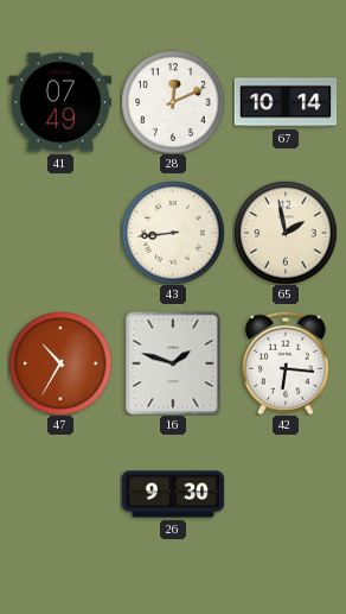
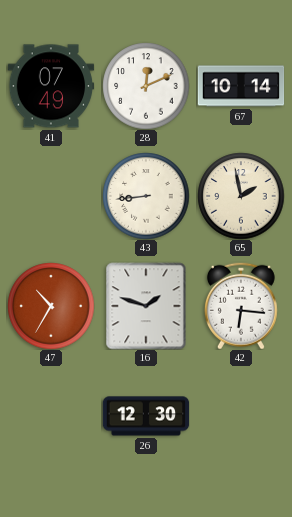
26: 9:30 -> 12:30 (146, 416)
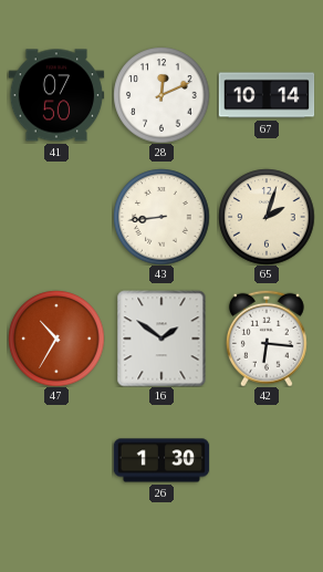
41: 07:49 -> 07:50 (56, 95)
65: 1:58 -> 2:03 (267, 217)
16: 1:48 -> 1:51 (161, 339)
26: 12:30 -> 1:30 (161, 460)
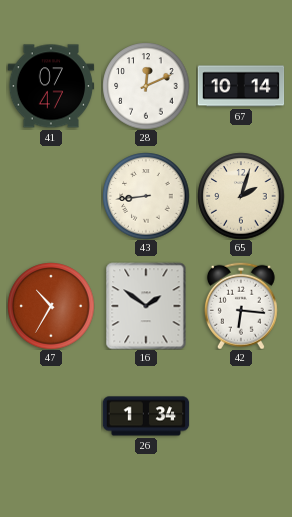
41: 07:50 -> 07:47 (51, 86)
26: 1:30 -> 1:34 (146, 416)
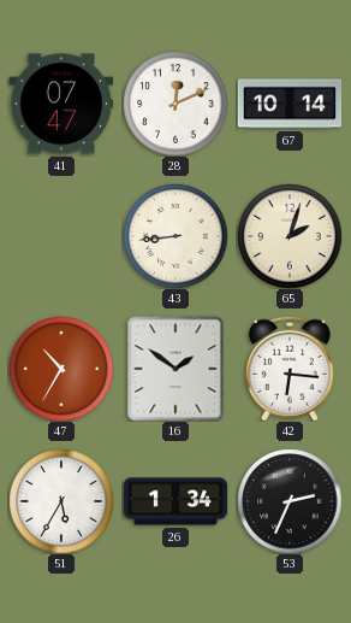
51: none -> 5:35 (61, 501)
53: none -> 2:34 (290, 501)
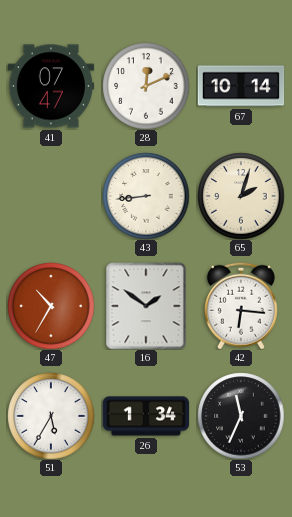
53: 2:34 -> 11:34 (241, 416)
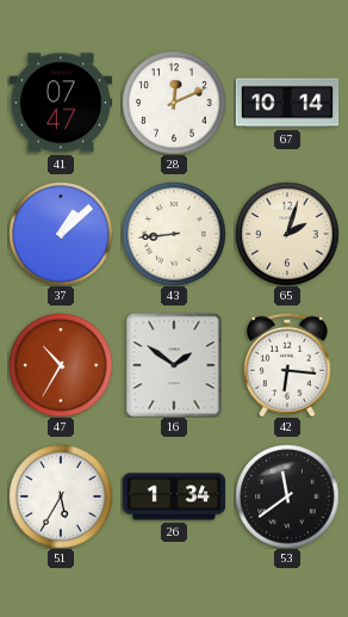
37: none -> 1:08 (61, 234)
53: 11:34 -> 11:39 (287, 496)
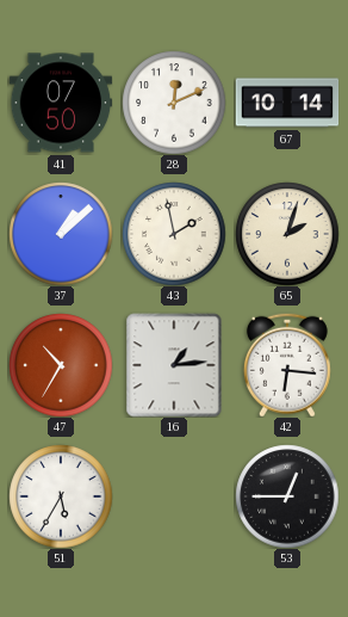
41: 07:47 -> 07:50 (61, 103)
43: 8:44 -> 1:58 (174, 234)
16: 1:51 -> 1:14 (174, 365)
26: 1:34 -> none (174, 496)
53: 11:39 -> 12:45 (287, 496)
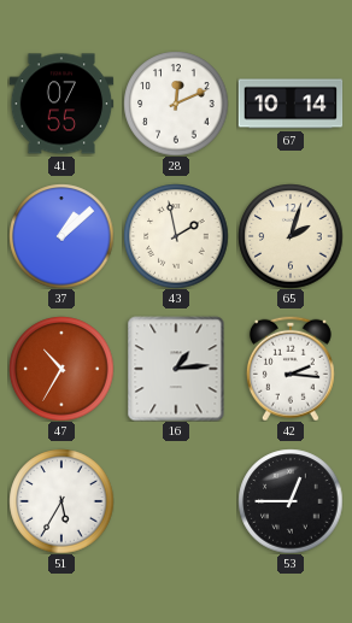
41: 07:50 -> 07:55 (61, 104)
42: 6:16 -> 2:16 (291, 369)
